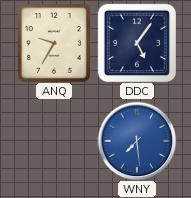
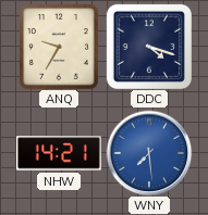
DDC: 5:06 -> 4:18 (148, 46)
NHW: none -> 14:21 (59, 153)
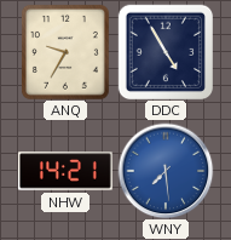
DDC: 4:18 -> 4:55 (164, 51)
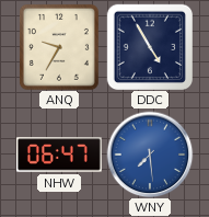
NHW: 14:21 -> 06:47 (59, 155)
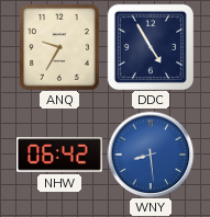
NHW: 06:47 -> 06:42 (59, 155)
WNY: 7:29 -> 8:29 (151, 155)
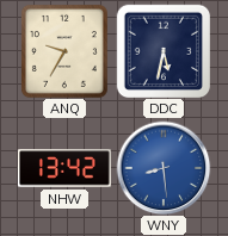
DDC: 4:55 -> 5:32 (162, 50)
NHW: 06:42 -> 13:42 (64, 168)
